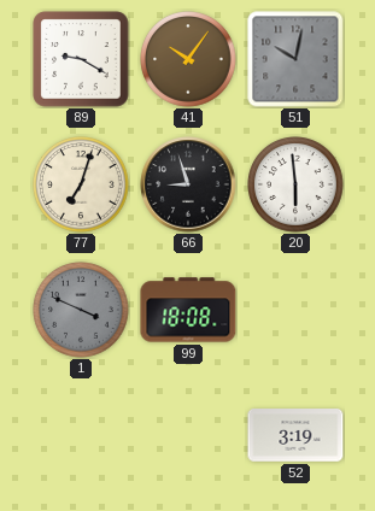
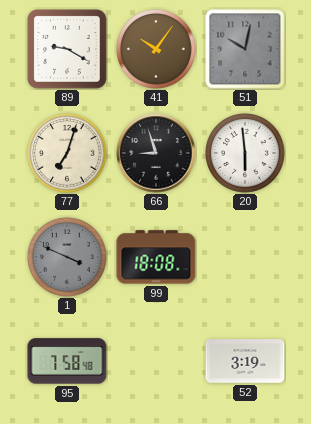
95: none -> 7:58 (67, 361)
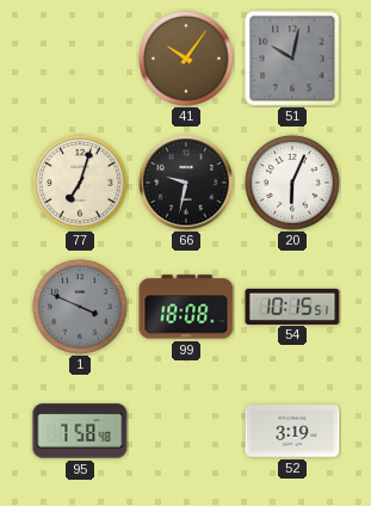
89: 9:20 -> none (67, 49)
66: 8:57 -> 9:32 (186, 183)
20: 5:59 -> 6:04 (292, 183)
54: none -> 10:15 (292, 306)
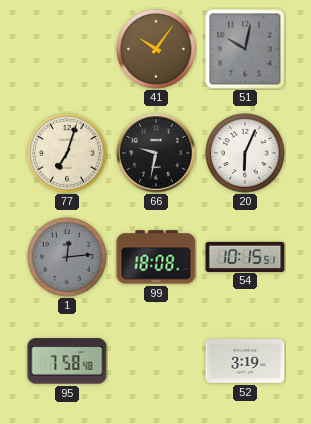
1: 3:49 -> 12:14 (67, 257)
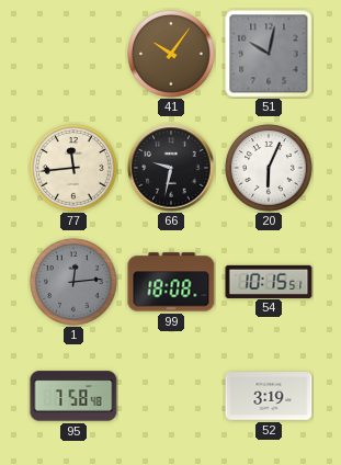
77: 7:03 -> 11:44 (73, 168)
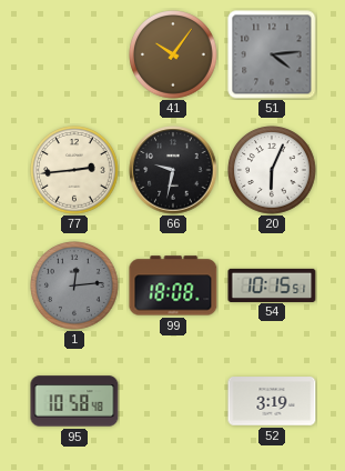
51: 10:02 -> 4:14 (272, 54)
77: 11:44 -> 2:44 (74, 170)
95: 7:58 -> 10:58 (74, 401)
